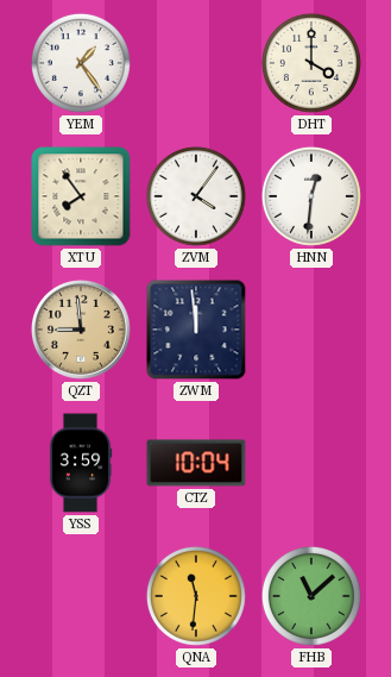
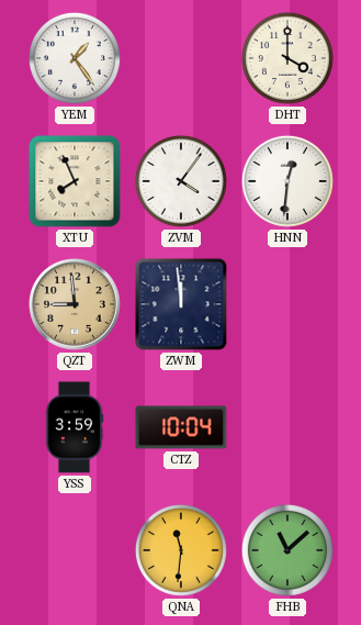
XTU: 7:54 -> 7:56 (75, 181)
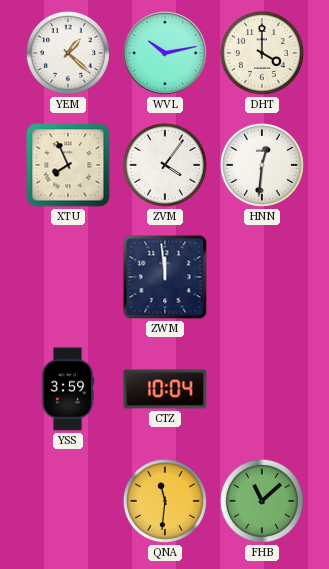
YEM: 1:24 -> 1:22 (68, 53)
WVL: none -> 10:13 (166, 54)
QZT: 8:59 -> none (76, 305)
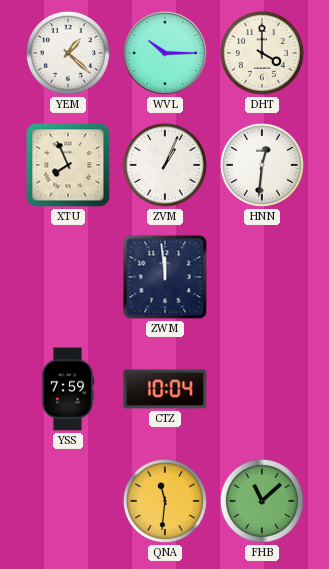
WVL: 10:13 -> 10:15 (166, 54)
ZVM: 4:06 -> 1:04 (165, 165)
YSS: 3:59 -> 7:59 (68, 389)
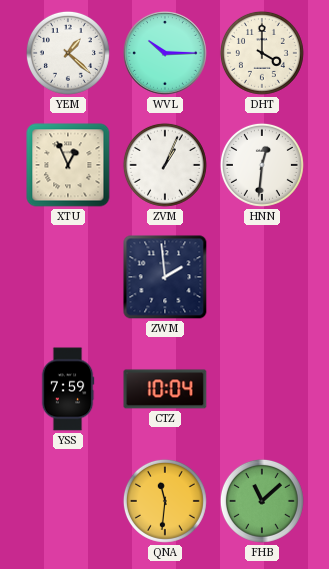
XTU: 7:56 -> 12:56 (68, 165)
ZWM: 11:59 -> 1:59 (165, 277)
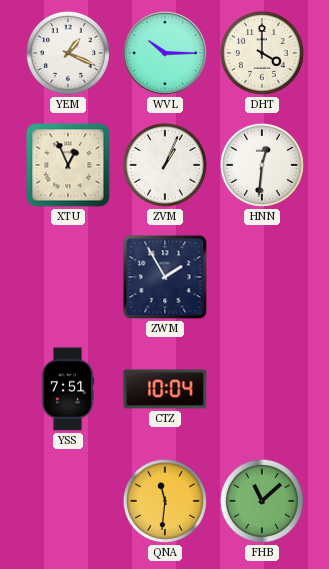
YEM: 1:22 -> 1:19 (68, 53)
ZWM: 1:59 -> 1:55 (165, 277)
YSS: 7:59 -> 7:51 (68, 389)
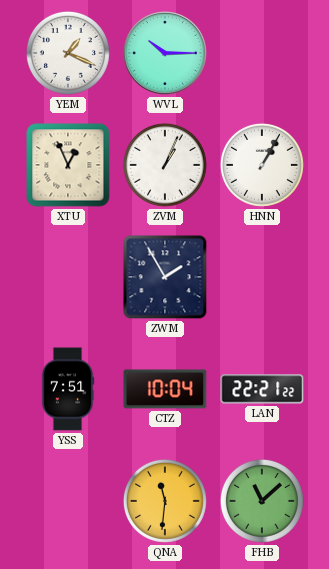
DHT: 4:00 -> none (262, 53)
HNN: 12:31 -> 1:05 (262, 165)
LAN: none -> 22:21 (262, 389)
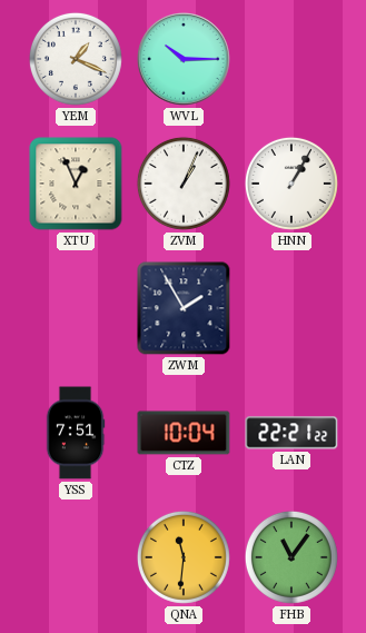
FHB: 11:08 -> 11:06 (291, 557)
